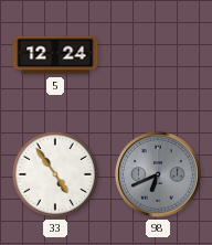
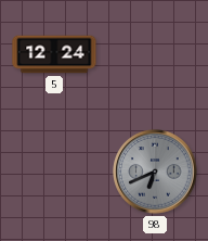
33: 4:54 -> none (55, 174)
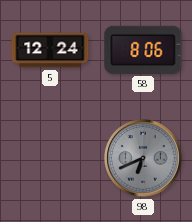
58: none -> 8:06 (143, 50)
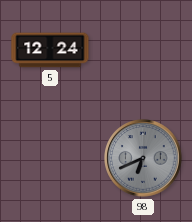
58: 8:06 -> none (143, 50)
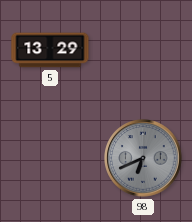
5: 12:24 -> 13:29 (50, 50)
